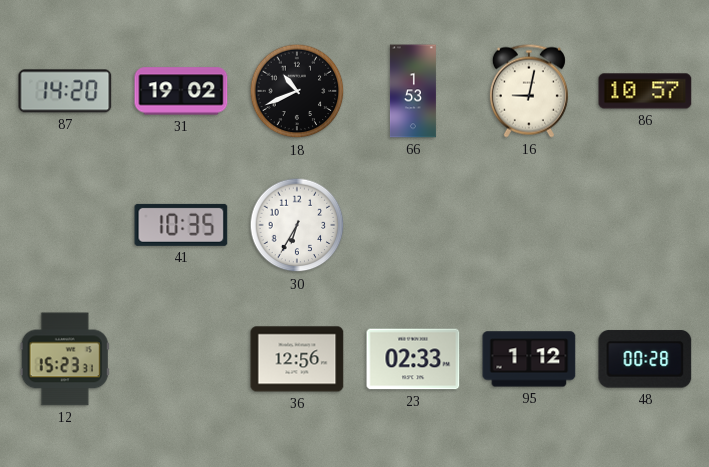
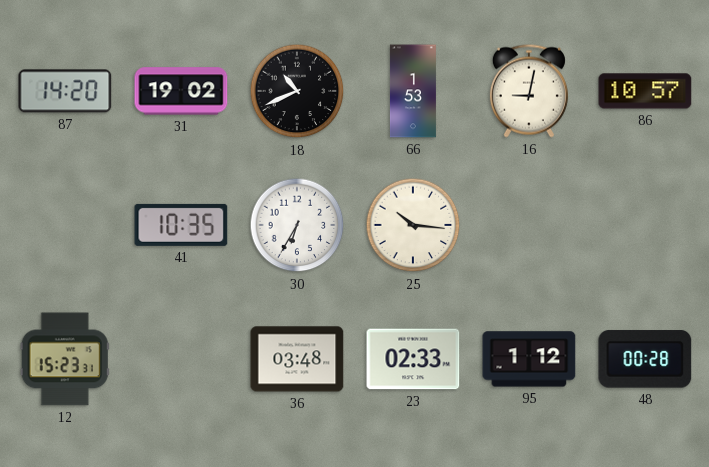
25: none -> 10:16 (413, 225)
36: 12:56 -> 03:48 (297, 359)
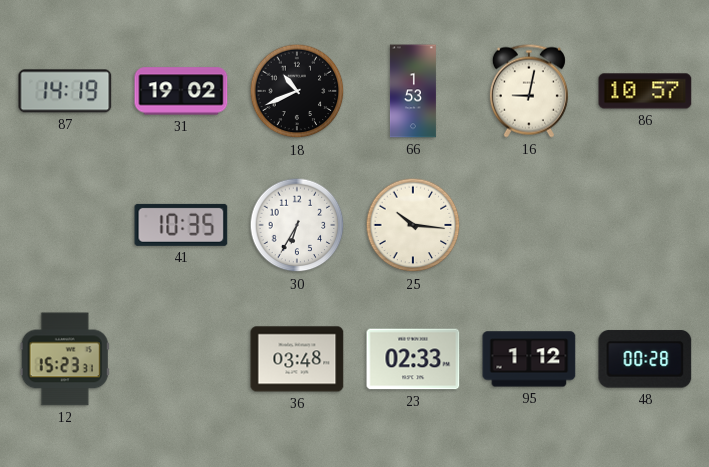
87: 14:20 -> 14:19 (65, 91)
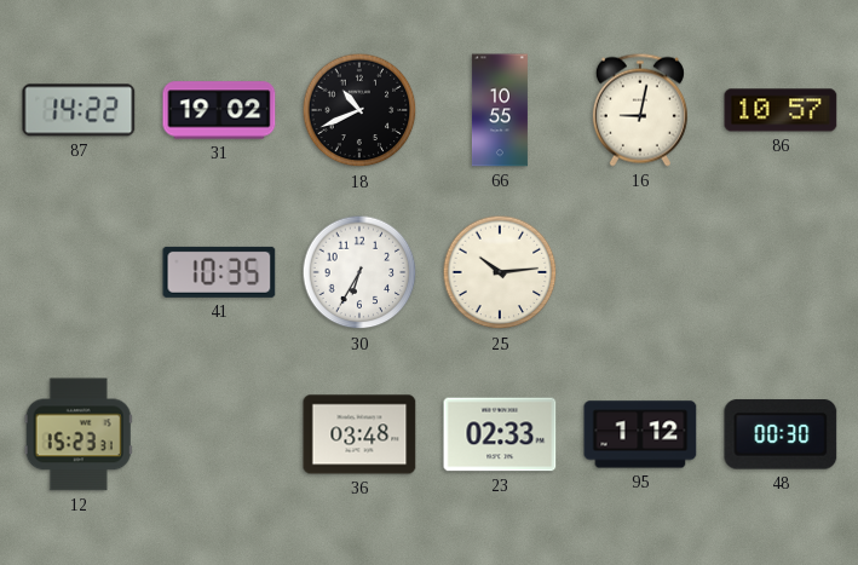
87: 14:19 -> 14:22 (79, 110)
66: 1:53 -> 10:55 (500, 110)
25: 10:16 -> 10:14 (500, 272)
48: 00:28 -> 00:30 (781, 434)
